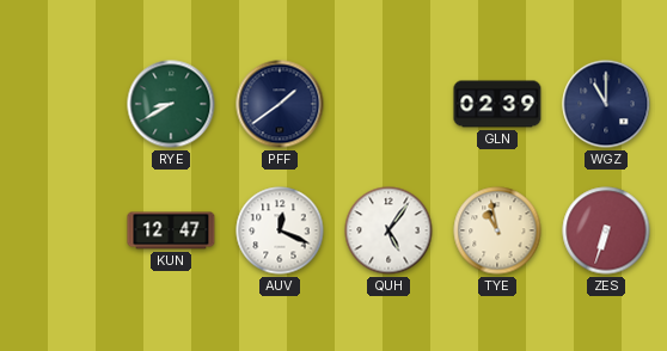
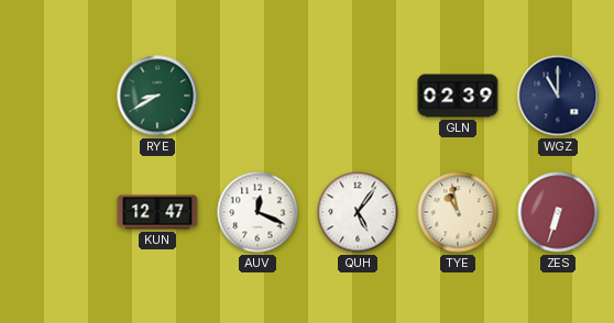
PFF: 1:39 -> none (280, 104)
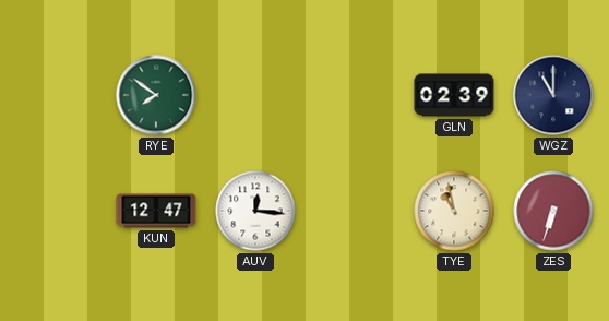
RYE: 8:40 -> 7:51 (156, 95)
AUV: 12:19 -> 12:16 (255, 211)
QUH: 5:06 -> none (358, 212)
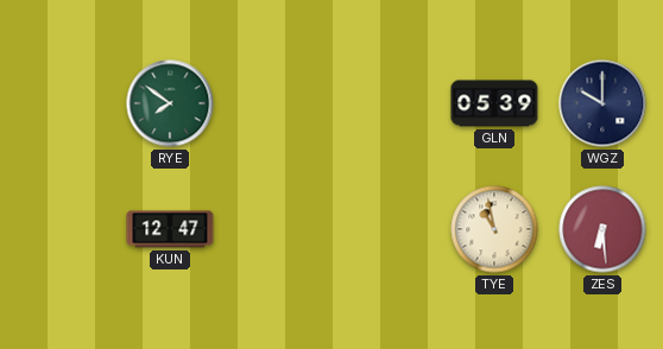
GLN: 02:39 -> 05:39 (494, 103)
WGZ: 11:00 -> 10:00 (602, 103)
AUV: 12:16 -> none (255, 211)
ZES: 6:33 -> 6:29 (602, 229)
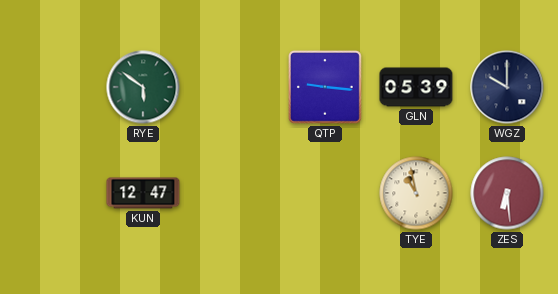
RYE: 7:51 -> 5:51 (143, 87)
QTP: none -> 9:16 (325, 87)
